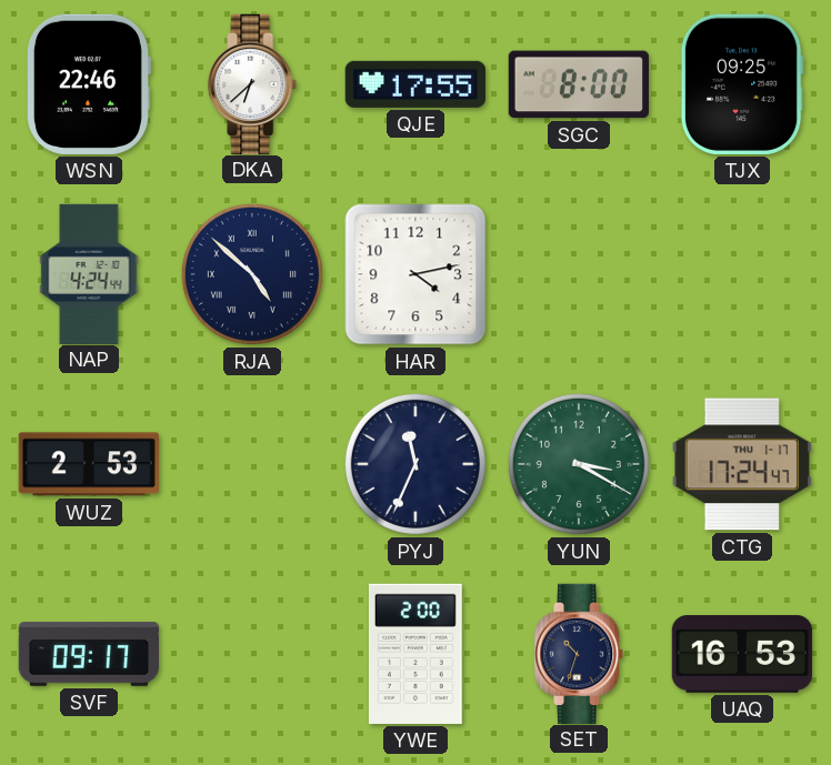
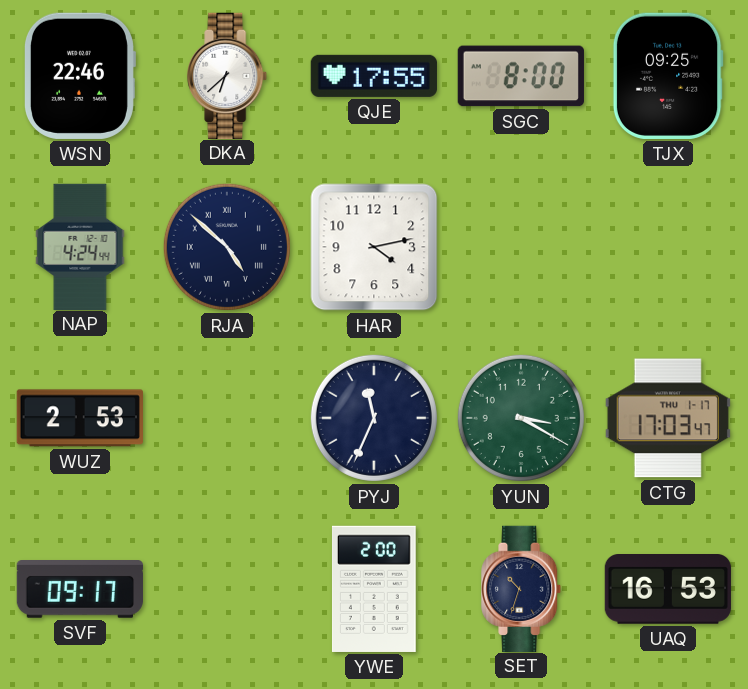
CTG: 17:24 -> 17:03 (668, 418)
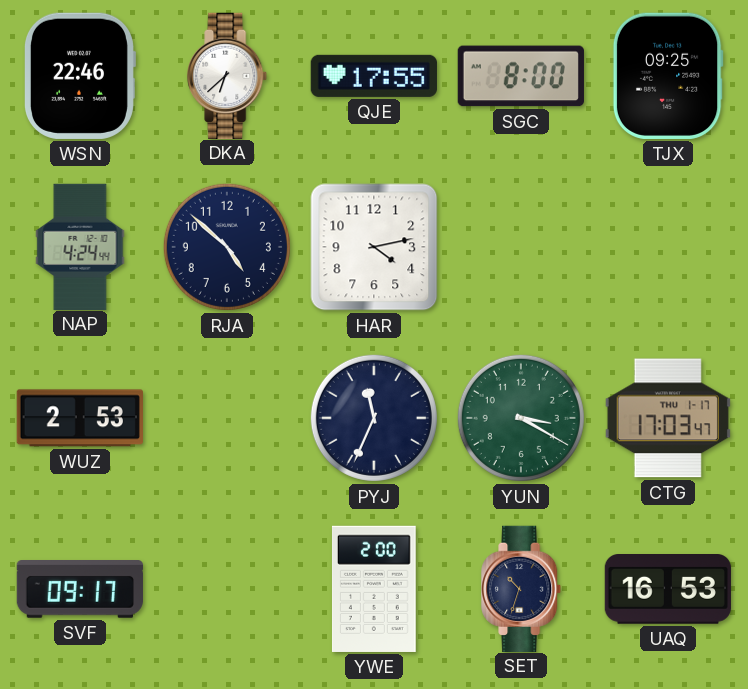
RJA numerals: Roman -> Arabic (227, 247)
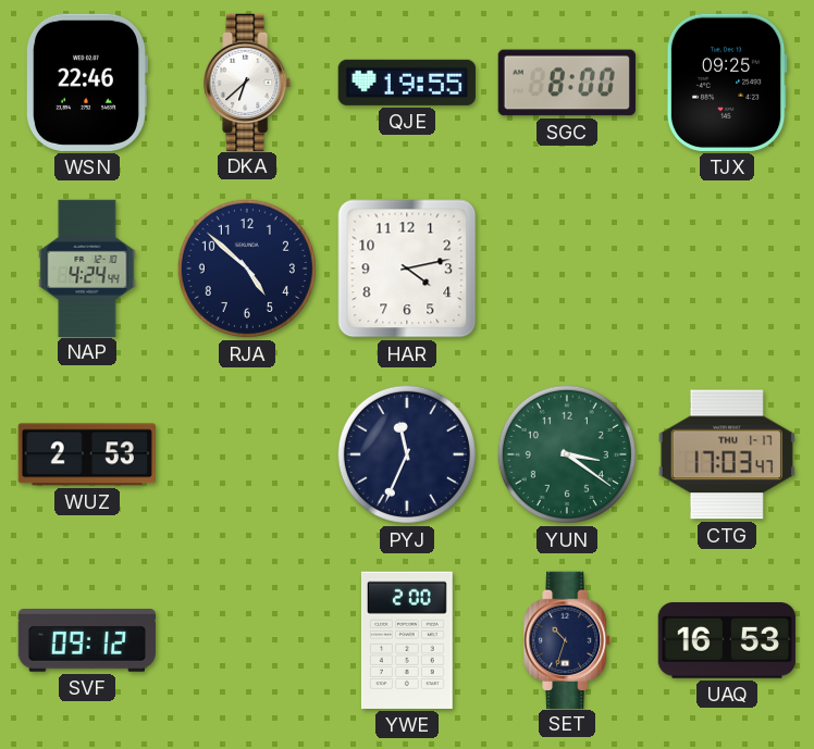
QJE: 17:55 -> 19:55 (407, 83)
YUN: 3:20 -> 3:21 (567, 454)
SVF: 09:17 -> 09:12 (87, 641)
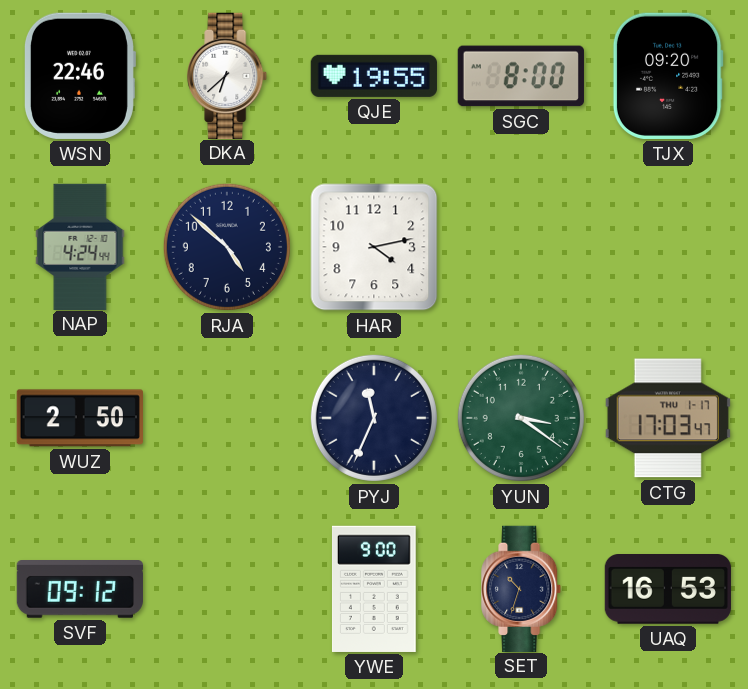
TJX: 09:25 -> 09:20 (668, 76)
WUZ: 2:53 -> 2:50 (80, 418)
YWE: 2:00 -> 9:00 (374, 589)
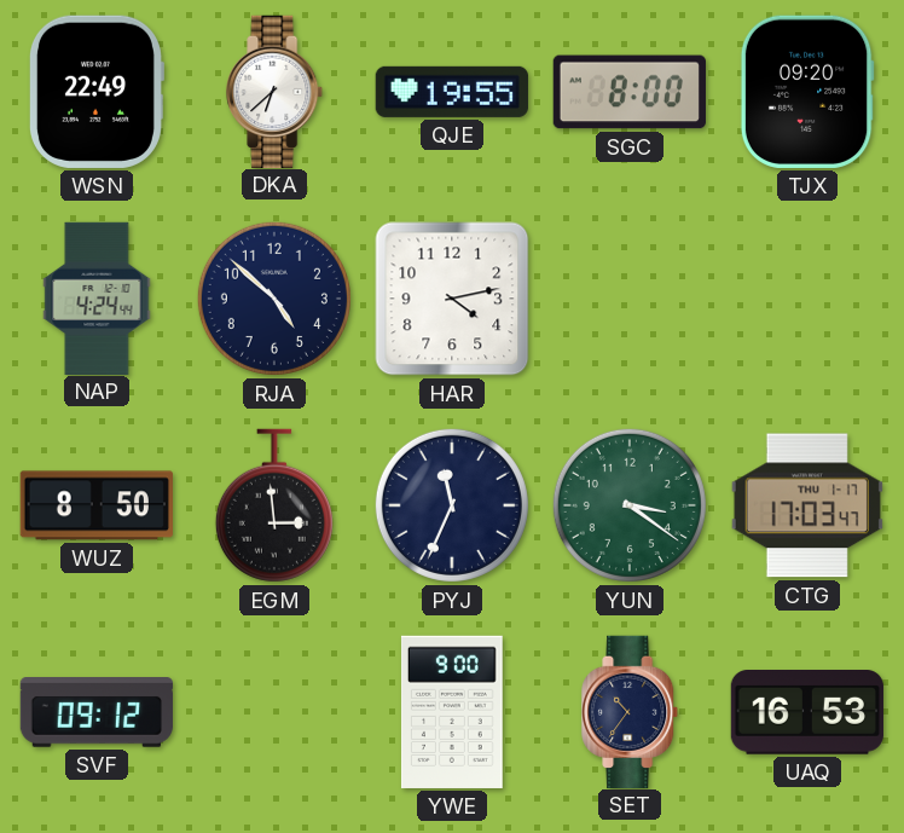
WSN: 22:46 -> 22:49 (95, 92)
WUZ: 2:50 -> 8:50 (97, 505)
EGM: none -> 2:59 (274, 505)
SET: 10:33 -> 10:36 (631, 711)
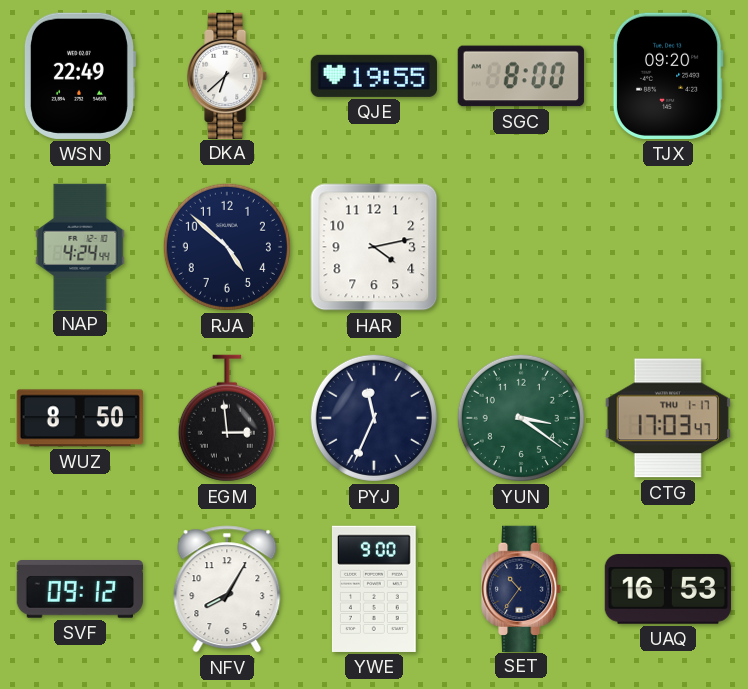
NFV: none -> 8:05 (227, 589)
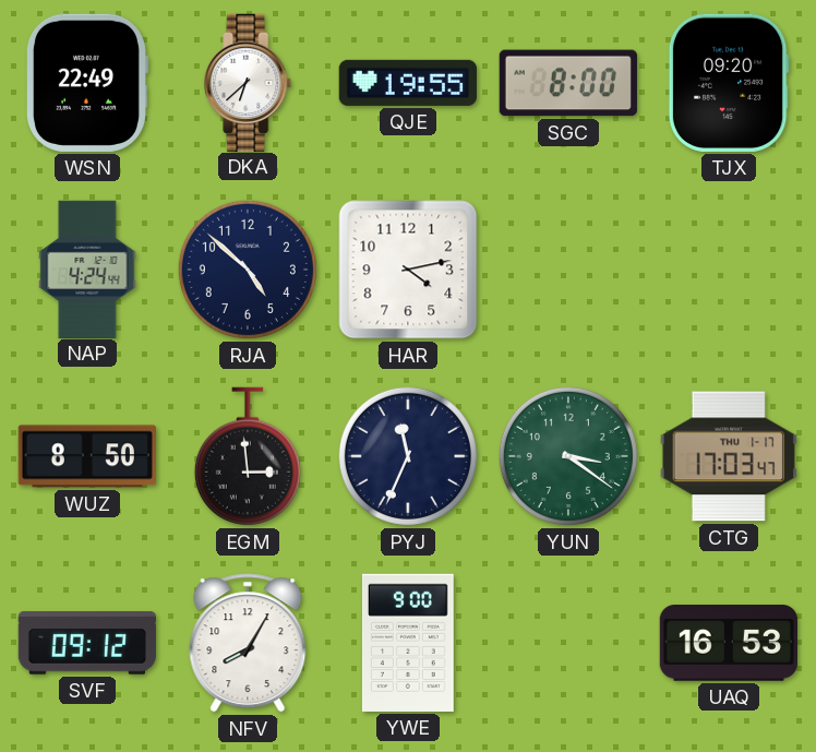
SET: 10:36 -> none (522, 588)
